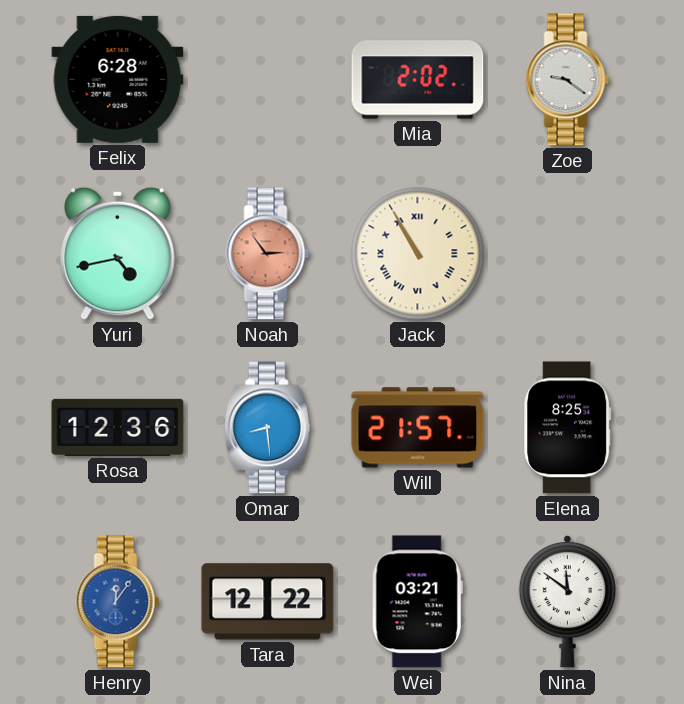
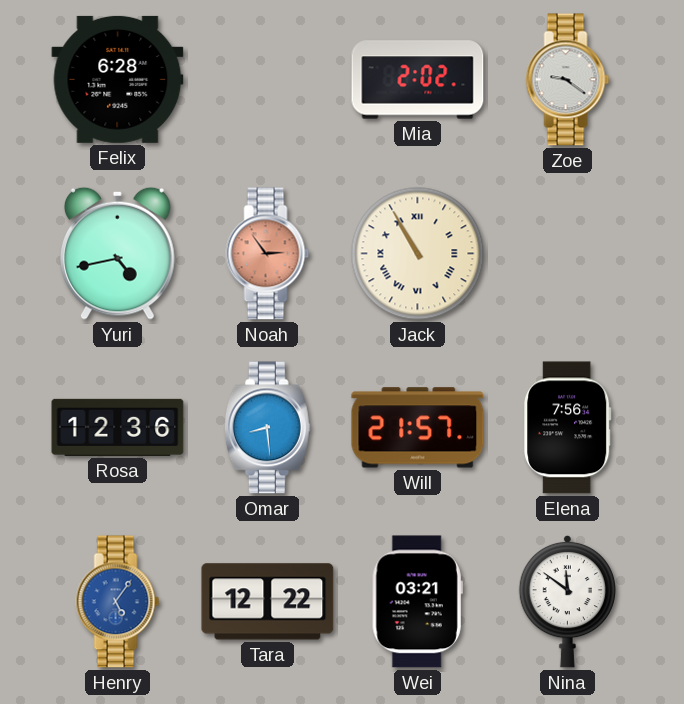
Elena: 8:25 -> 7:56 (568, 428)
Henry: 12:06 -> 5:06 (118, 602)
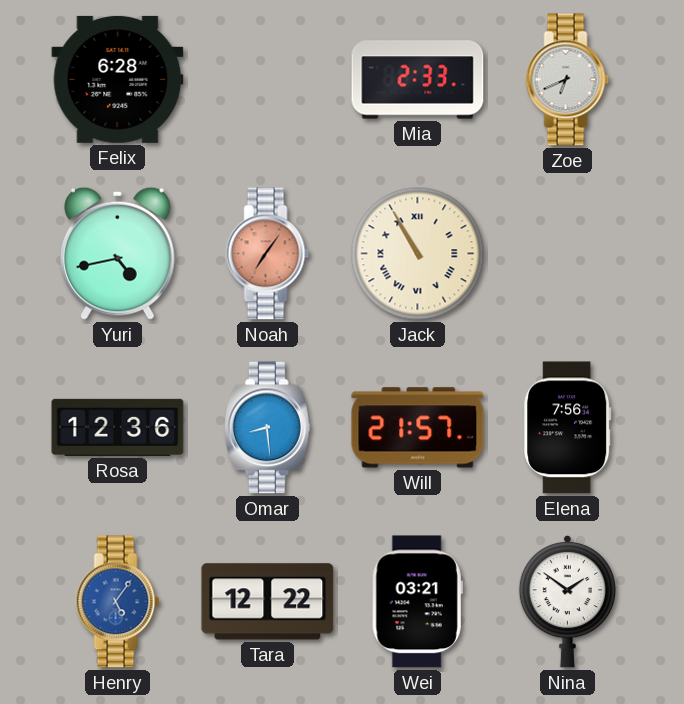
Mia: 2:02 -> 2:33 (418, 80)
Zoe: 9:21 -> 6:41 (568, 80)
Noah: 2:54 -> 7:06 (268, 254)
Nina: 11:51 -> 1:51 (567, 601)
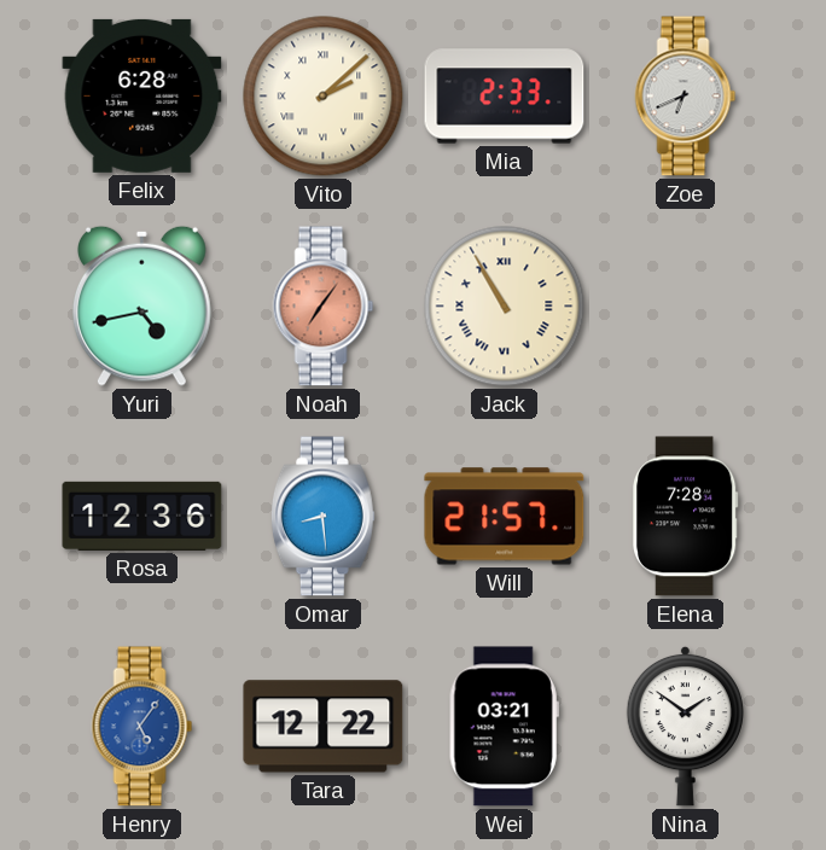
Vito: none -> 2:08 (324, 97)
Elena: 7:56 -> 7:28 (686, 517)
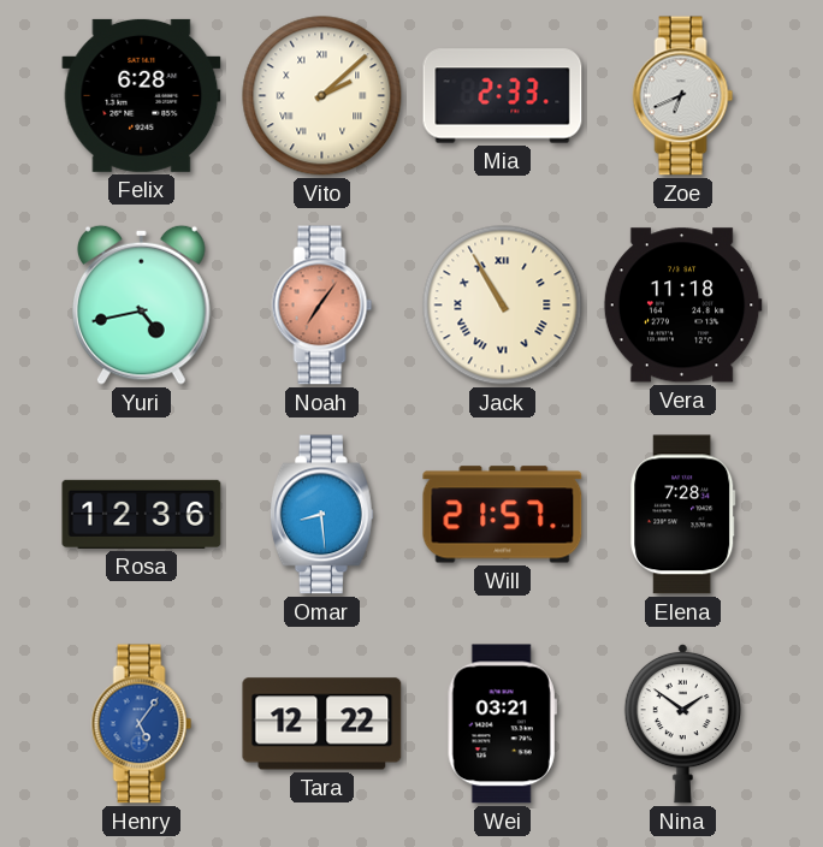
Vera: none -> 11:18 (682, 306)
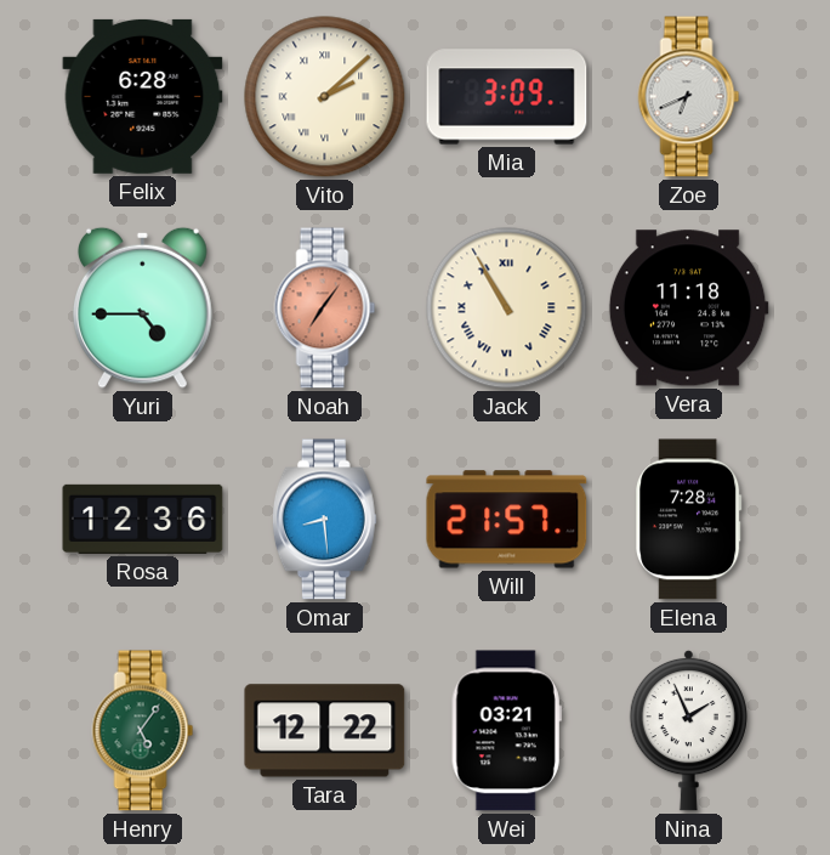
Mia: 2:33 -> 3:09 (507, 97)
Yuri: 4:43 -> 4:45 (143, 307)
Henry dial: blue -> green (143, 731)
Nina: 1:51 -> 1:56 (688, 730)
